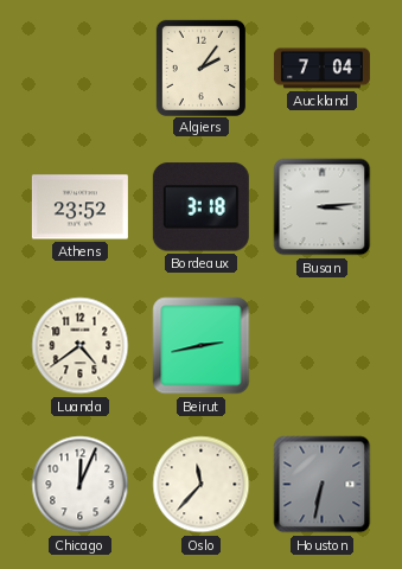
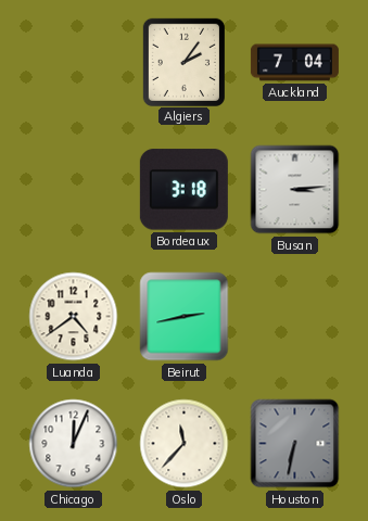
Athens: 23:52 -> none (79, 207)
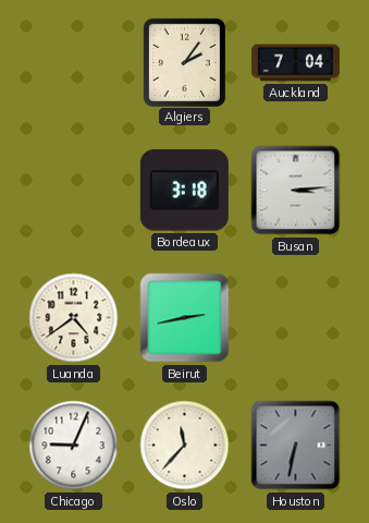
Chicago: 12:04 -> 9:04 (74, 446)
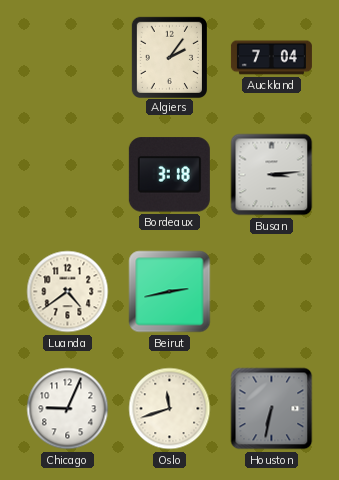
Oslo: 11:37 -> 11:42 (170, 409)
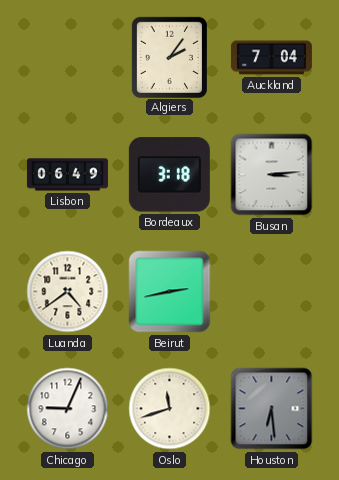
Lisbon: none -> 06:49 (67, 175)
Houston: 6:32 -> 6:29 (272, 409)
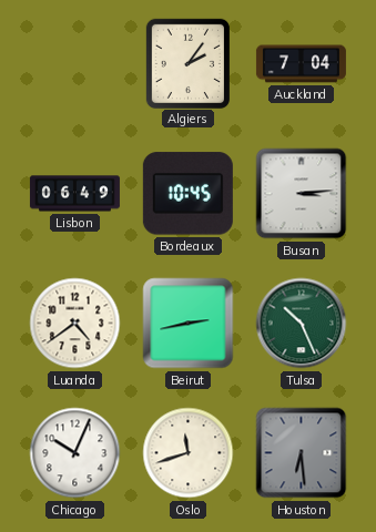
Bordeaux: 3:18 -> 10:45 (187, 194)
Tulsa: none -> 10:26 (302, 324)
Chicago: 9:04 -> 10:04 (75, 453)
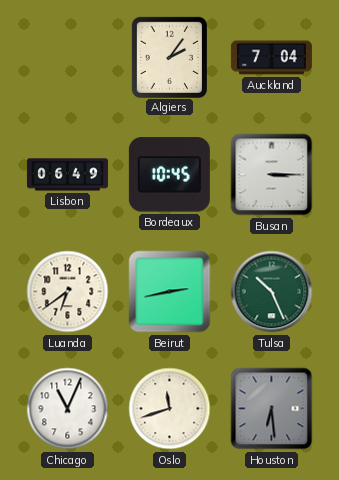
Busan: 3:14 -> 3:15 (272, 175)
Luanda: 4:39 -> 6:39 (68, 292)
Chicago: 10:04 -> 11:04 (68, 409)
